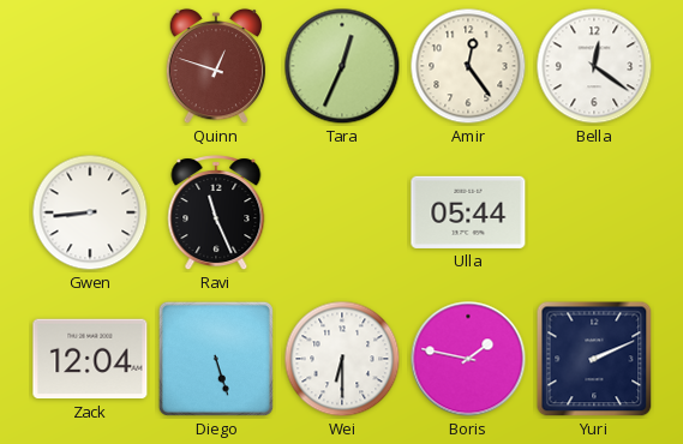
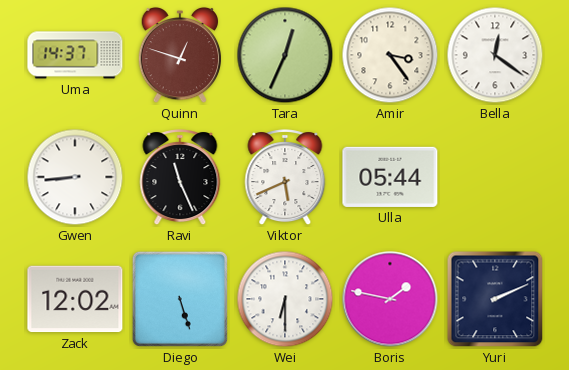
Uma: none -> 14:37 (75, 55)
Amir: 12:24 -> 3:24 (390, 55)
Viktor: none -> 5:41 (285, 178)
Zack: 12:04 -> 12:02 (75, 299)
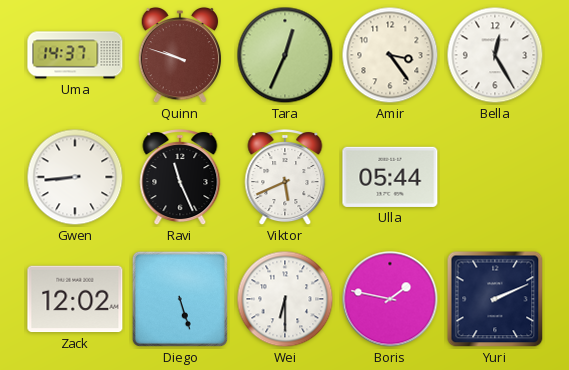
Quinn: 12:48 -> 9:48 (180, 55)
Bella: 12:21 -> 12:25 (495, 55)
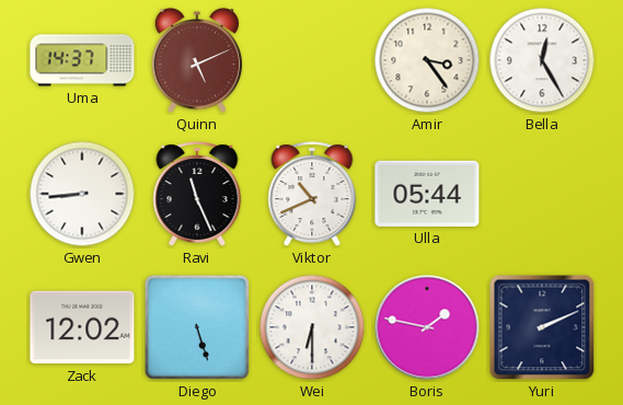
Quinn: 9:48 -> 5:11 (197, 60)
Tara: 12:34 -> none (285, 55)
Viktor: 5:41 -> 10:41 (312, 195)
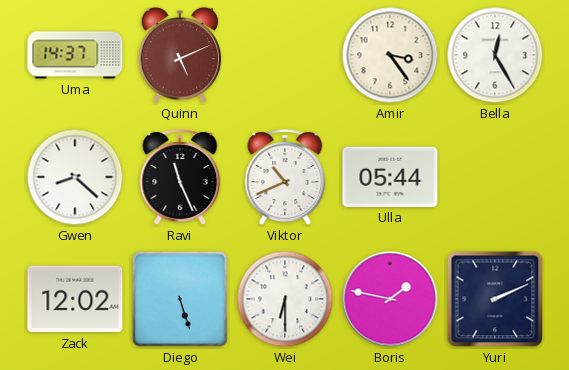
Gwen: 8:44 -> 8:22 (75, 177)
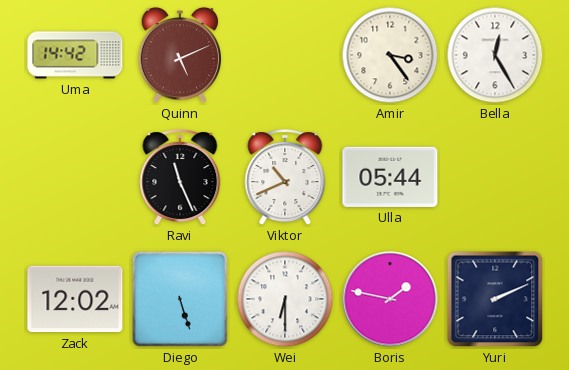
Uma: 14:37 -> 14:42 (75, 55)
Gwen: 8:22 -> none (75, 177)
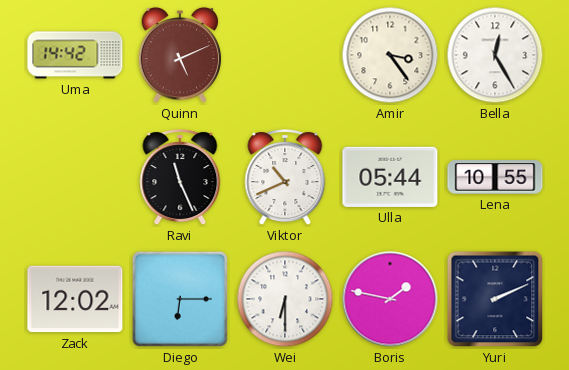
Lena: none -> 10:55 (495, 177)
Diego: 5:27 -> 6:15 (180, 299)
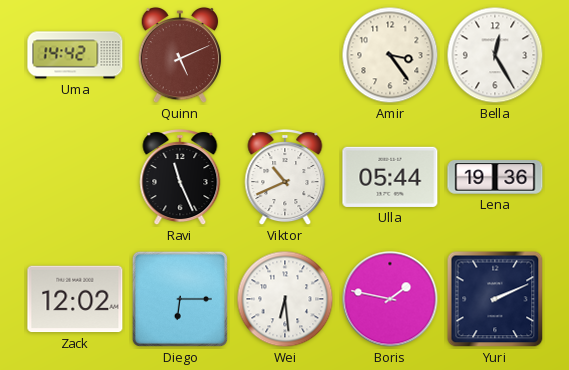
Lena: 10:55 -> 19:36 (495, 177)
Wei: 6:30 -> 6:29 (285, 299)
